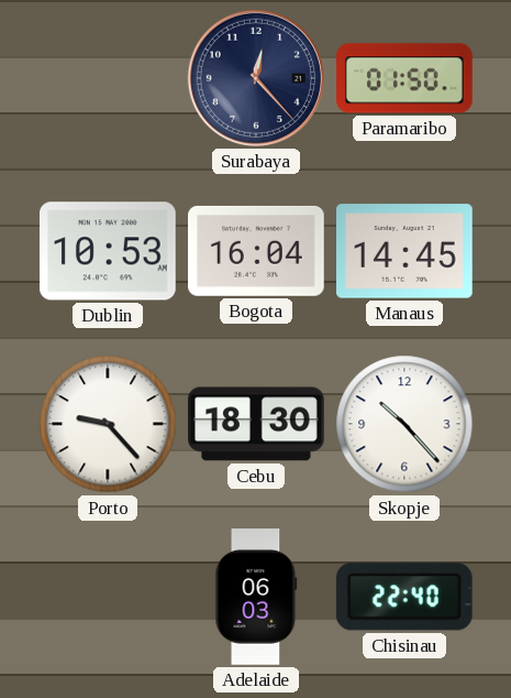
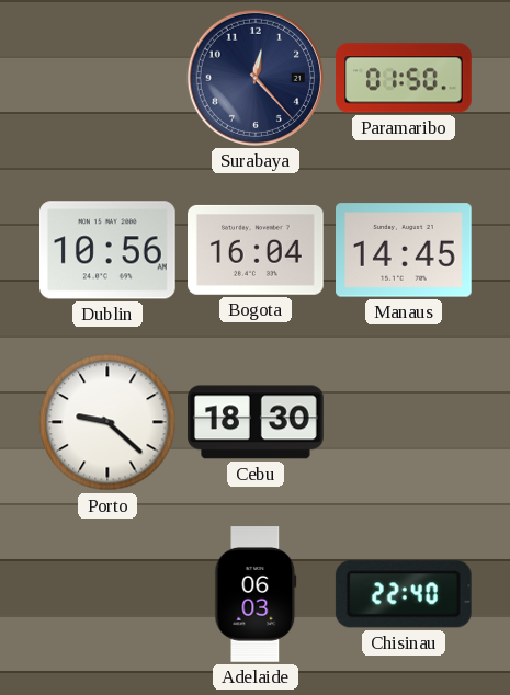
Dublin: 10:53 -> 10:56 (109, 250)
Porto: 9:23 -> 9:22 (107, 422)
Skopje: 10:23 -> none (404, 424)
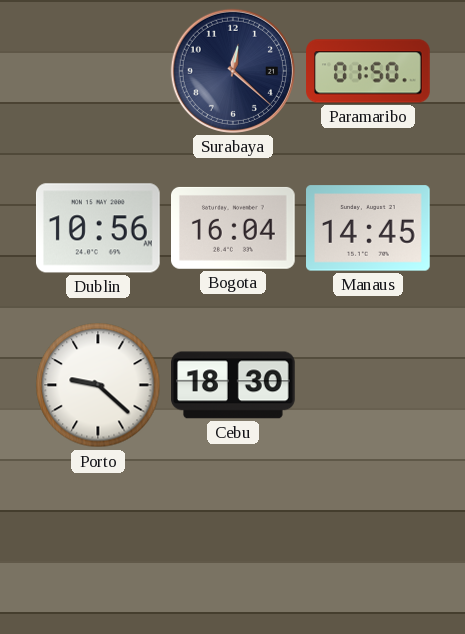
Surabaya: 12:23 -> 12:22 (233, 71)
Adelaide: 06:03 -> none (256, 594)
Chisinau: 22:40 -> none (404, 594)
